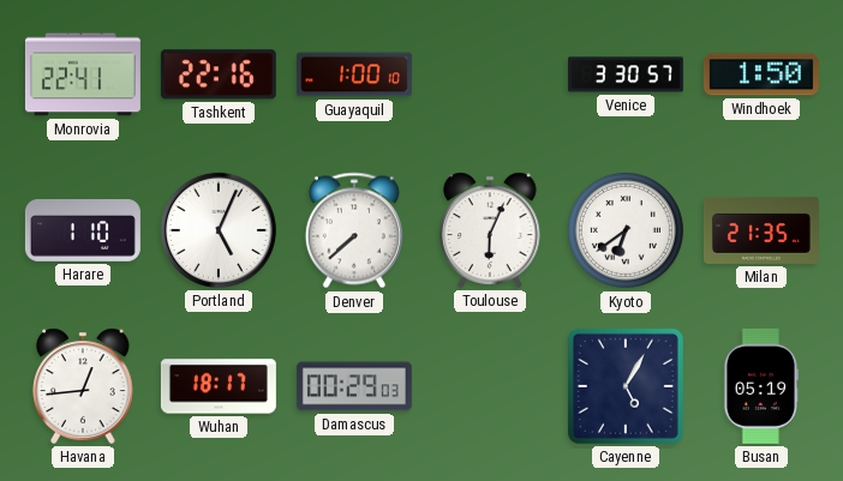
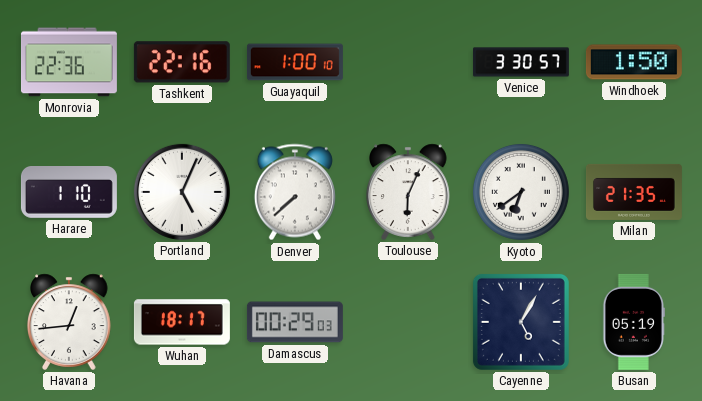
Monrovia: 22:41 -> 22:36 (69, 62)
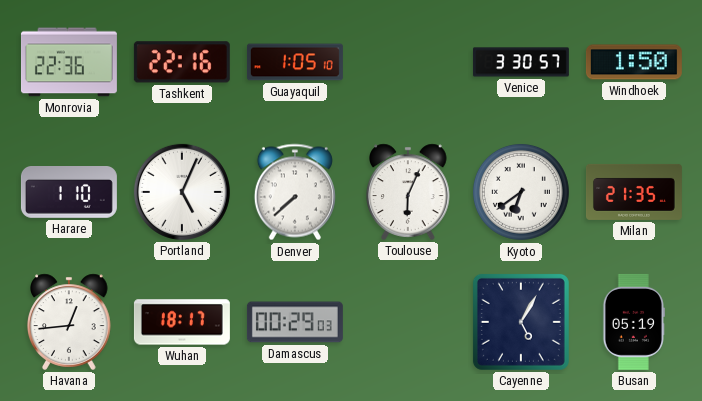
Guayaquil: 1:00 -> 1:05 (295, 62)
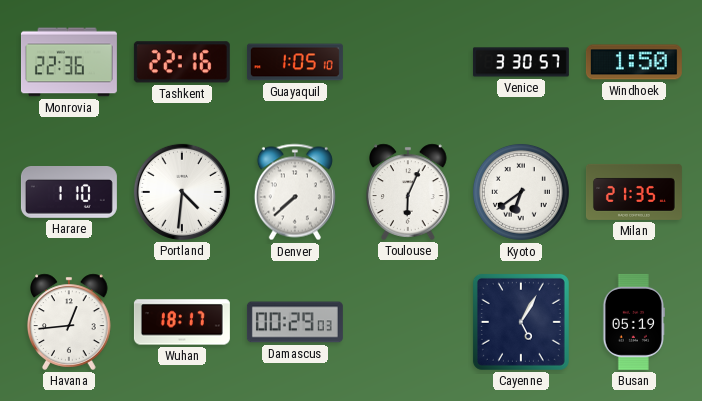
Portland: 5:04 -> 4:31 (182, 192)
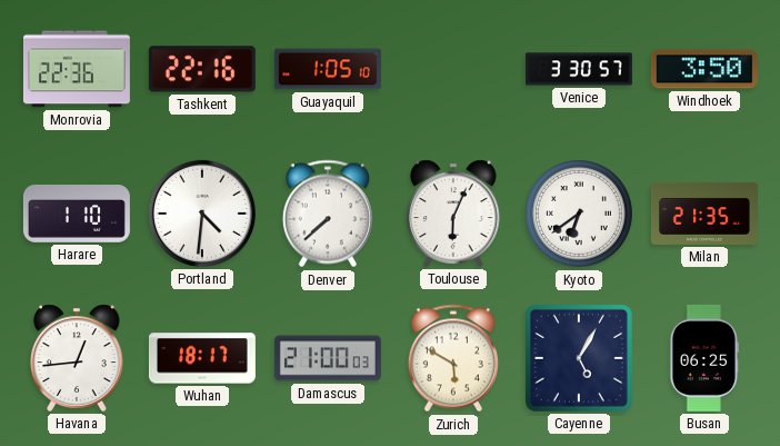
Windhoek: 1:50 -> 3:50 (704, 69)
Damascus: 00:29 -> 21:00 (328, 358)
Zurich: none -> 5:50 (453, 358)
Busan: 05:19 -> 06:25 (704, 358)
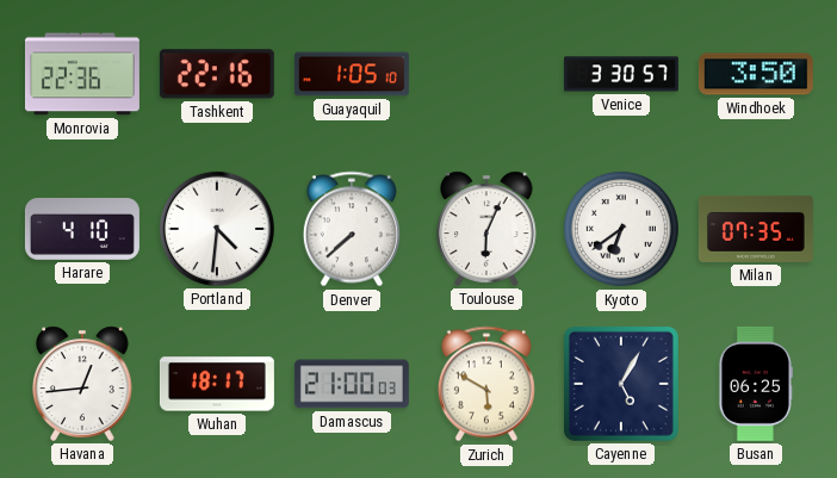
Harare: 1:10 -> 4:10 (82, 230)
Milan: 21:35 -> 07:35 (756, 229)
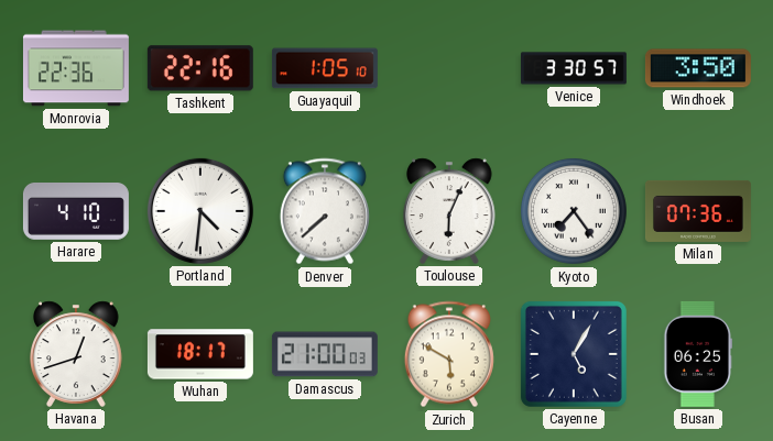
Kyoto: 6:39 -> 7:24 (574, 211)
Milan: 07:35 -> 07:36 (698, 211)
Havana: 12:44 -> 12:42 (77, 354)
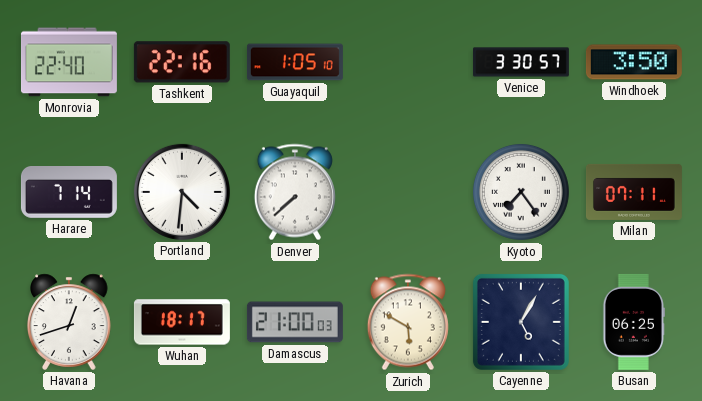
Monrovia: 22:36 -> 22:40 (69, 62)
Harare: 4:10 -> 7:14 (69, 193)
Toulouse: 6:04 -> none (450, 211)
Milan: 07:36 -> 07:11 (634, 192)
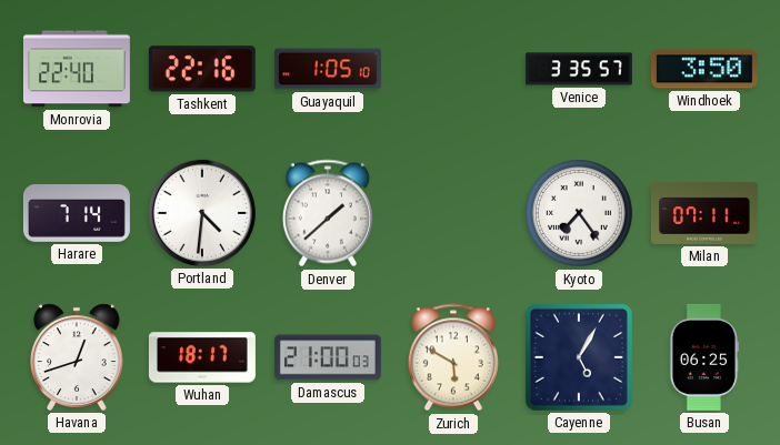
Venice: 3:30 -> 3:35 (579, 69)
Denver: 7:38 -> 1:38 (328, 213)
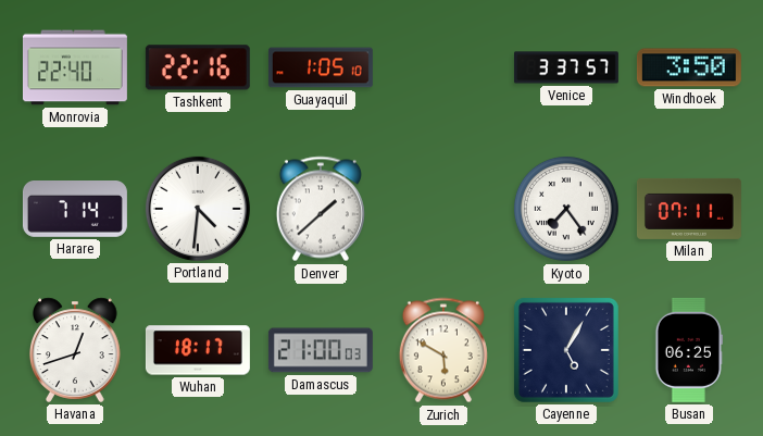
Venice: 3:35 -> 3:37 (566, 67)
